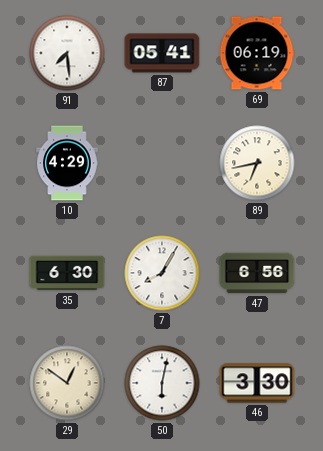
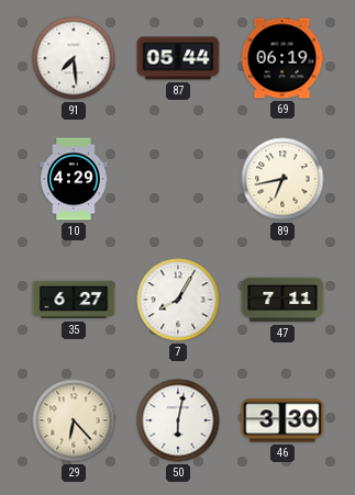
87: 05:41 -> 05:44 (178, 58)
35: 6:30 -> 6:27 (74, 300)
47: 6:56 -> 7:11 (282, 300)
29: 12:51 -> 6:23 (74, 420)
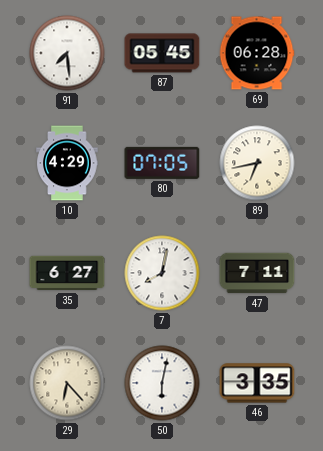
87: 05:44 -> 05:45 (162, 53)
69: 06:19 -> 06:28 (257, 53)
80: none -> 07:05 (162, 163)
7: 8:05 -> 8:02 (162, 273)
46: 3:30 -> 3:35 (257, 383)
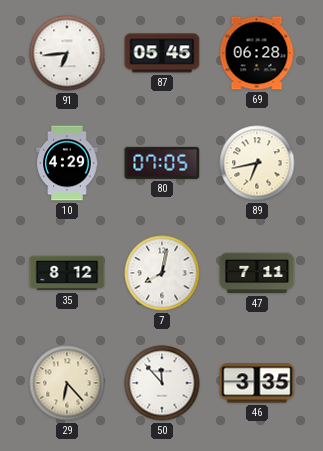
91: 7:29 -> 6:44 (67, 53)
35: 6:27 -> 8:12 (67, 273)
50: 6:02 -> 11:53 (162, 383)
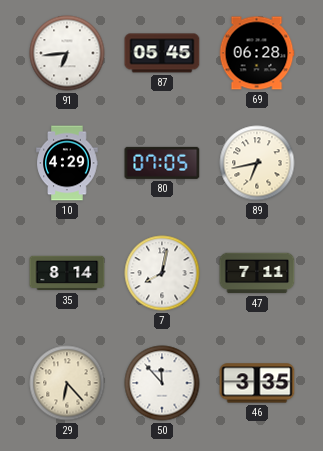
35: 8:12 -> 8:14 (67, 273)
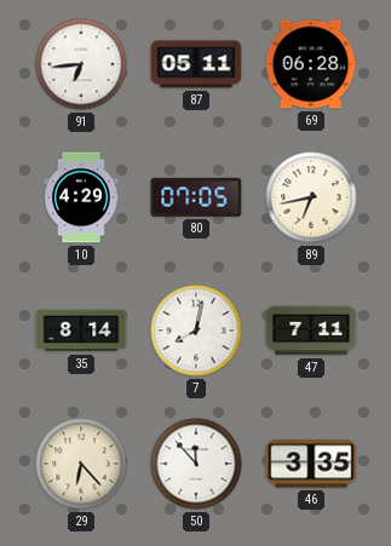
87: 05:45 -> 05:11 (196, 64)
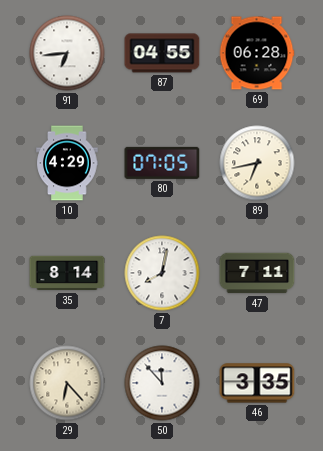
87: 05:11 -> 04:55 (162, 53)
